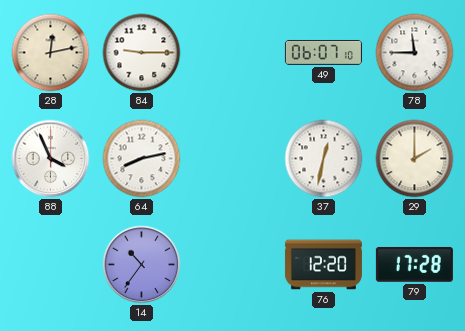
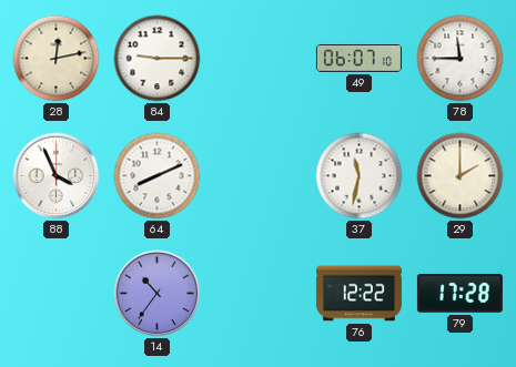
64: 8:13 -> 8:11 (158, 176)
37: 12:32 -> 11:32 (360, 176)
76: 12:20 -> 12:22 (358, 294)
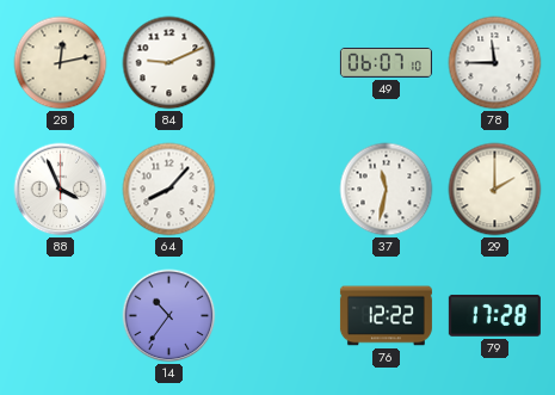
84: 9:15 -> 9:11 (169, 63)
64: 8:11 -> 8:07 (169, 190)
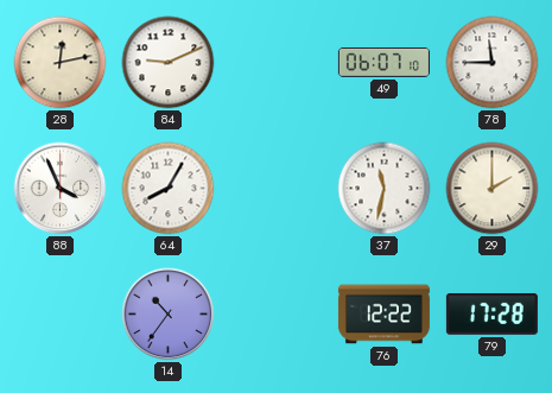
64: 8:07 -> 8:05 (169, 189)
